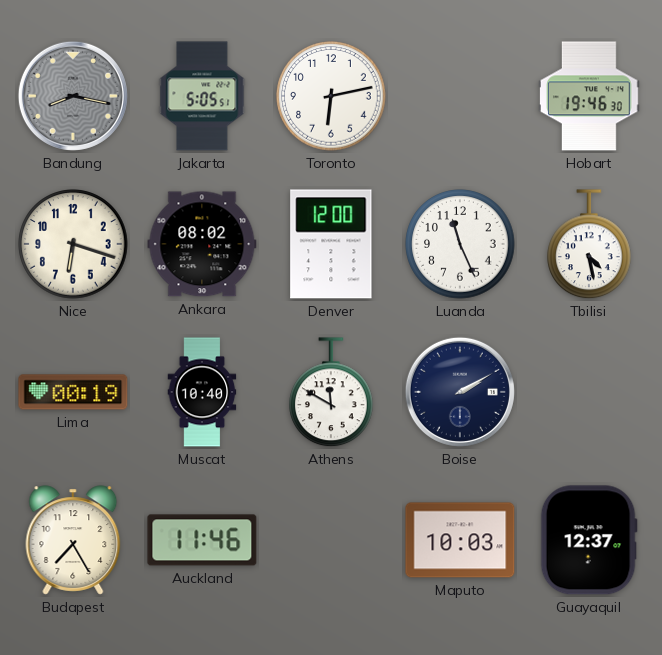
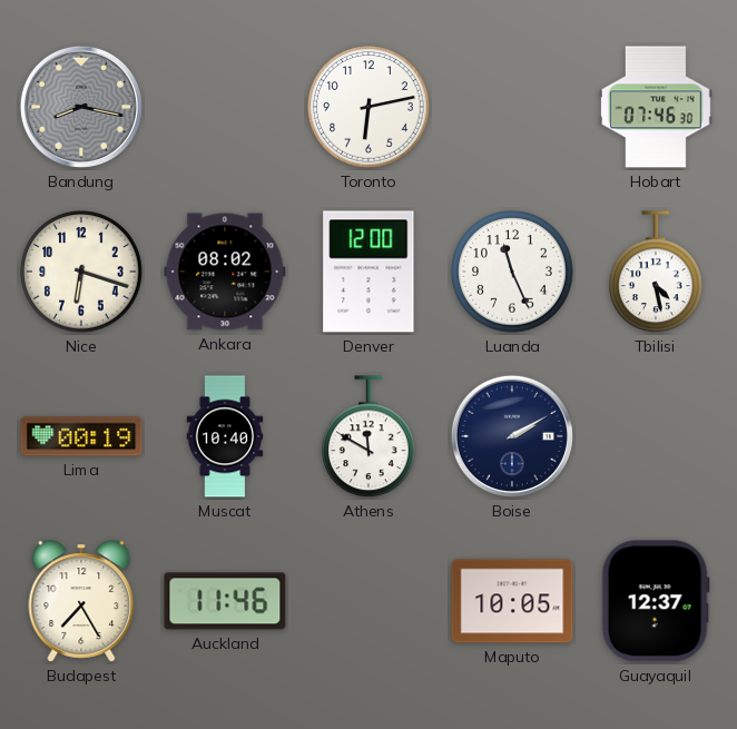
Jakarta: 5:05 -> none (202, 96)
Hobart: 19:46 -> 07:46 (657, 107)
Maputo: 10:03 -> 10:05 (512, 601)
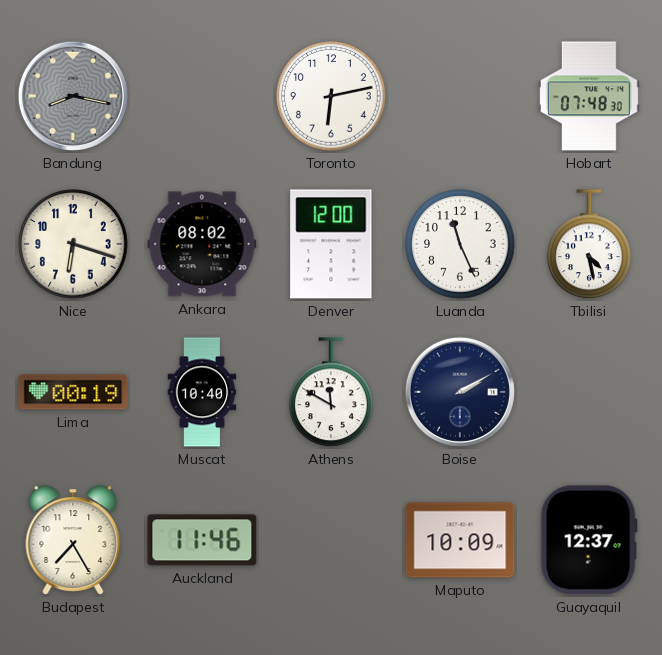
Hobart: 07:46 -> 07:48 (590, 96)
Maputo: 10:05 -> 10:09 (460, 540)
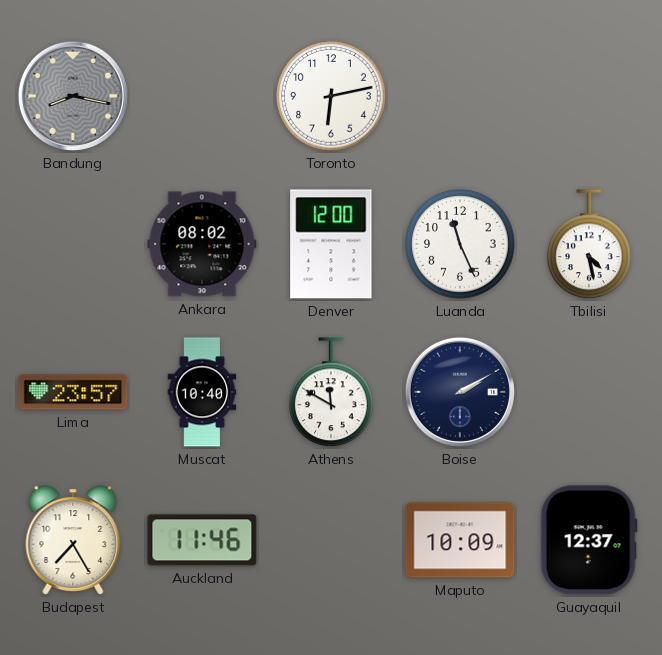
Hobart: 07:48 -> none (590, 96)
Nice: 6:18 -> none (73, 244)
Lima: 00:19 -> 23:57 (73, 392)
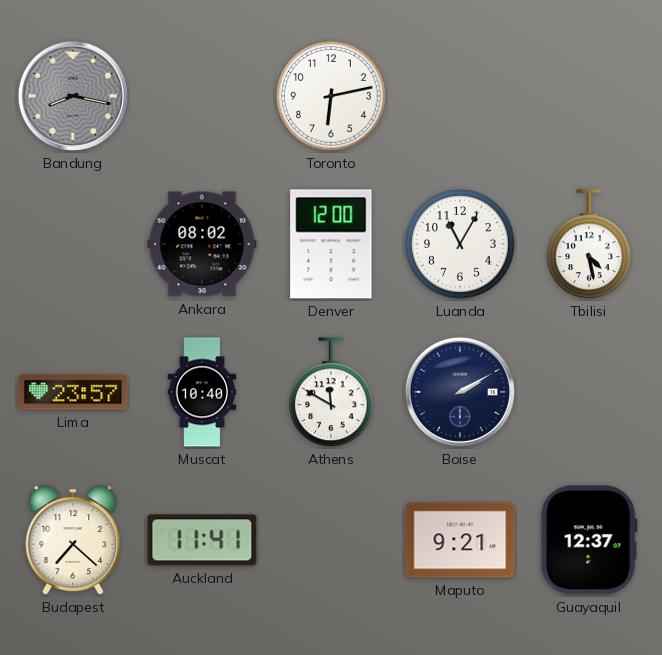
Luanda: 11:26 -> 11:05 (460, 244)
Budapest: 7:25 -> 7:22 (73, 540)
Auckland: 11:46 -> 11:41 (202, 540)
Maputo: 10:09 -> 9:21 (460, 540)
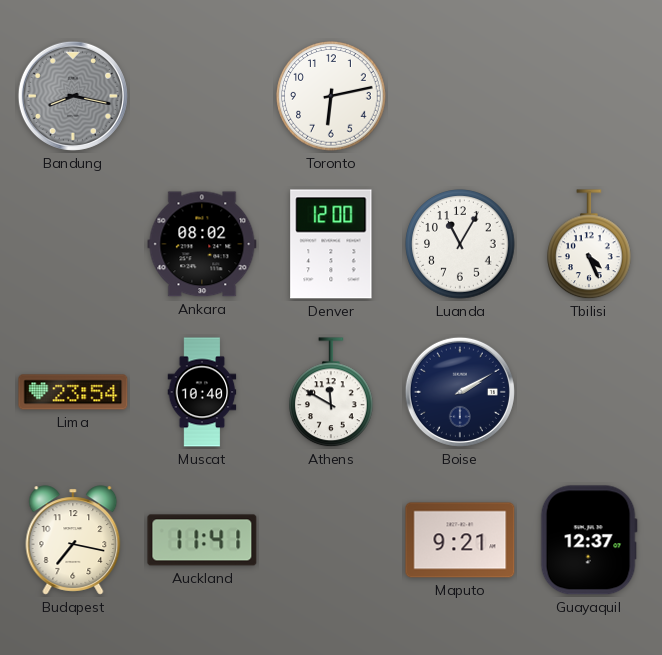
Tbilisi: 4:28 -> 4:26 (590, 245)
Lima: 23:57 -> 23:54 (73, 392)
Budapest: 7:22 -> 7:17 (73, 540)
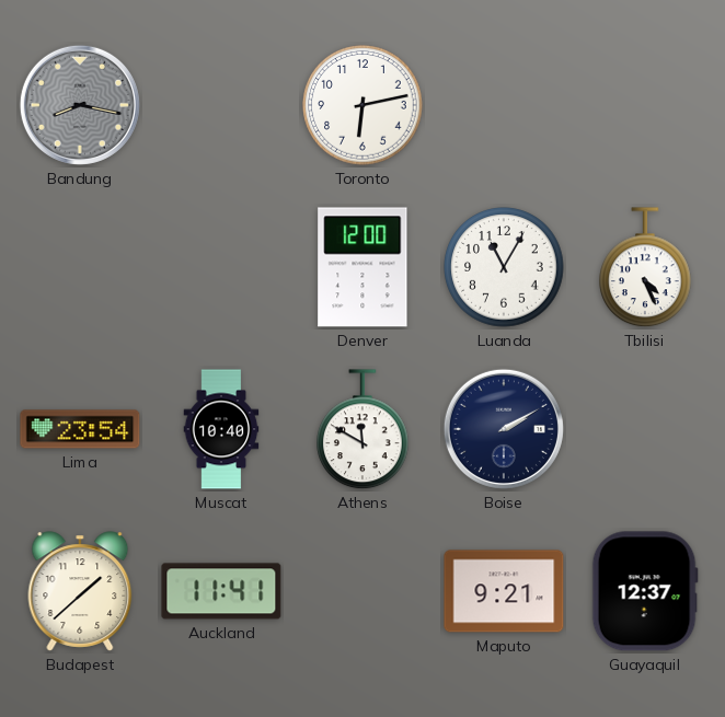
Ankara: 08:02 -> none (202, 244)
Budapest: 7:17 -> 1:38 (80, 591)
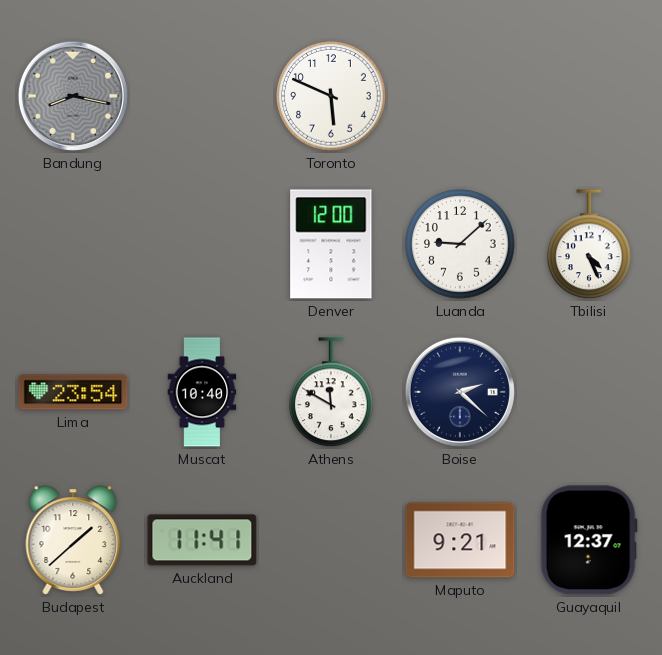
Toronto: 6:13 -> 5:49 (331, 96)
Luanda: 11:05 -> 9:08 (460, 244)
Boise: 2:10 -> 2:22 (460, 392)
